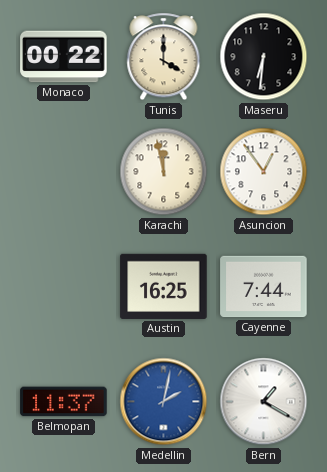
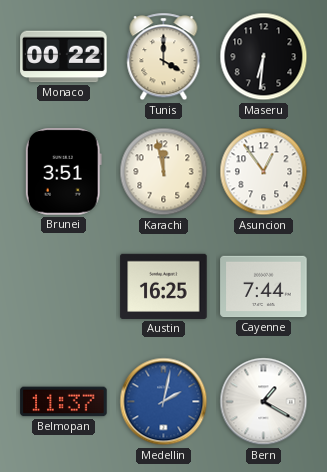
Brunei: none -> 3:51 (63, 172)
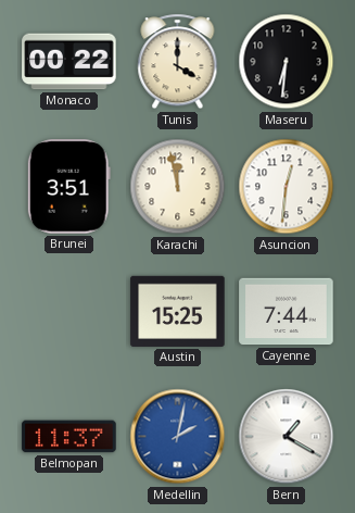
Asuncion: 12:54 -> 12:31 (287, 187)
Austin: 16:25 -> 15:25 (178, 311)
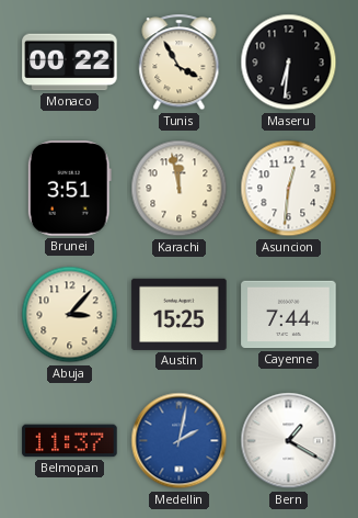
Tunis: 4:00 -> 3:55 (180, 63)
Abuja: none -> 3:07 (70, 315)
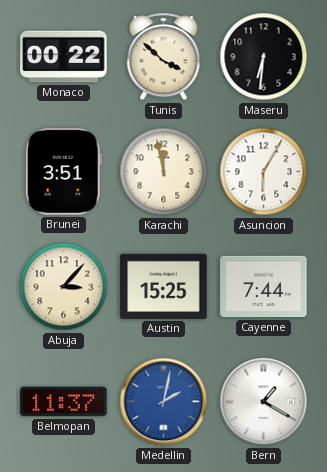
Tunis: 3:55 -> 3:52 (164, 57)
Asuncion: 12:31 -> 6:05 (264, 172)
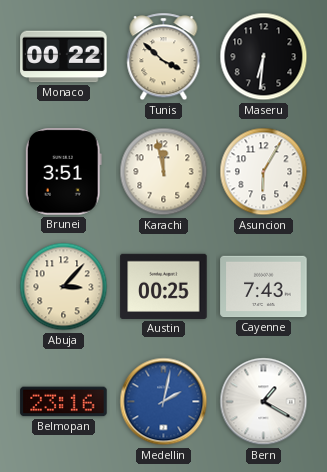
Austin: 15:25 -> 00:25 (164, 286)
Cayenne: 7:44 -> 7:43 (264, 287)
Belmopan: 11:37 -> 23:16 (64, 402)
